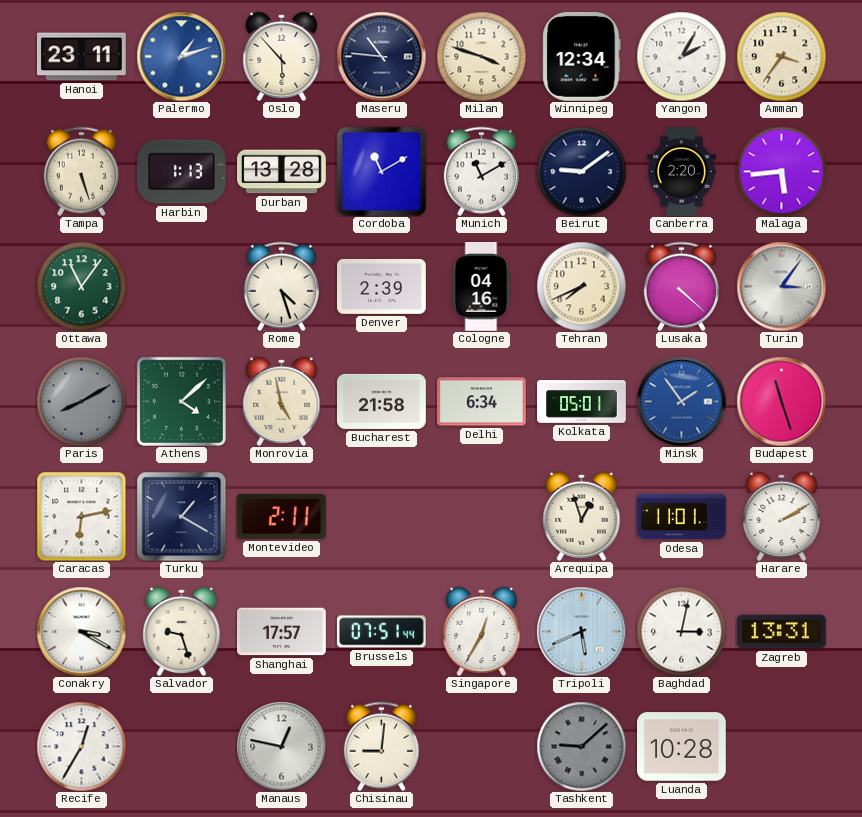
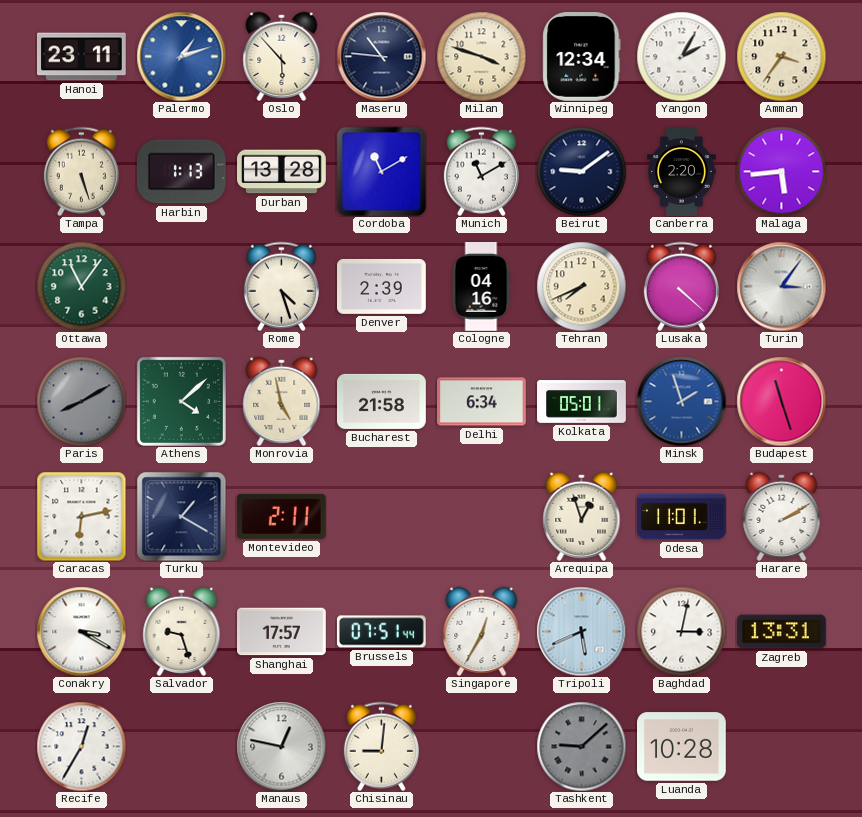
Minsk: 1:54 -> 1:57 (681, 401)
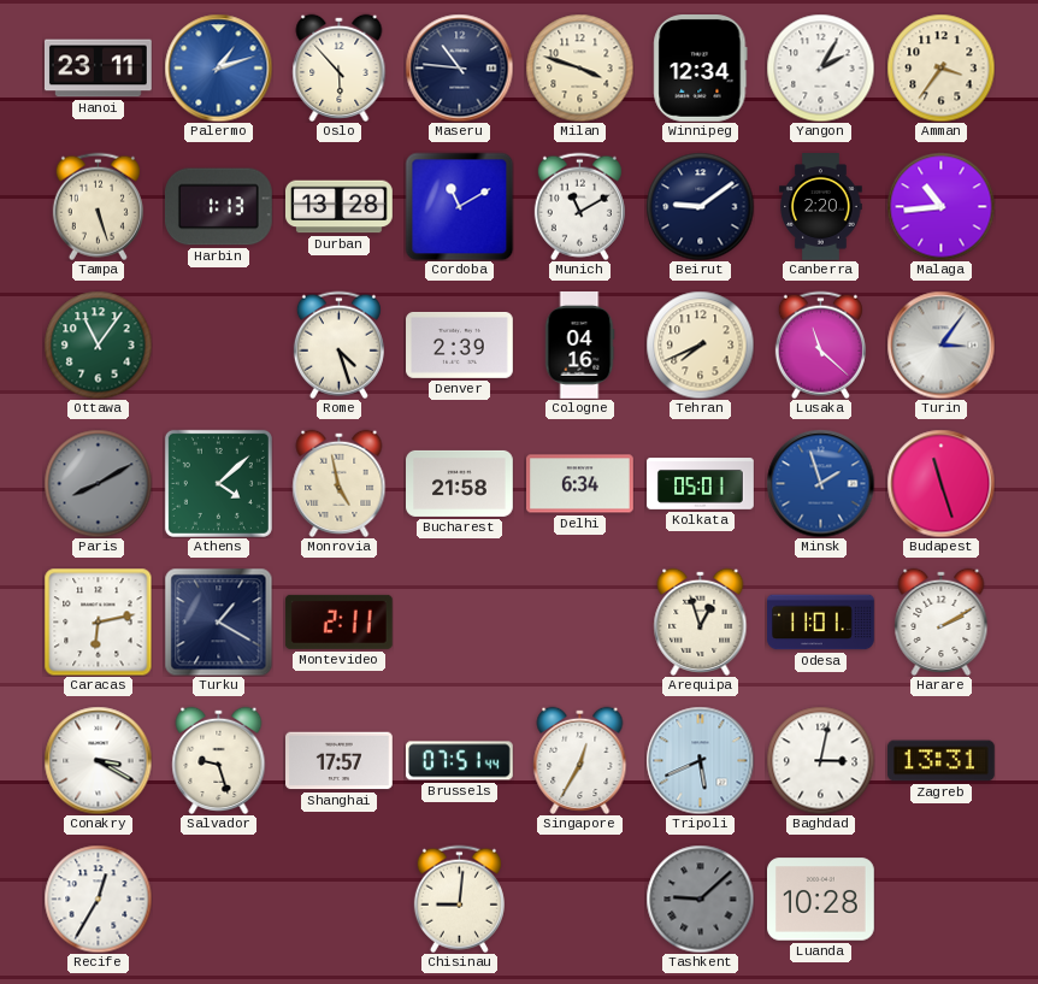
Malaga: 5:44 -> 10:44 (940, 206)
Lusaka: 4:22 -> 11:22 (820, 344)
Manaus: 12:47 -> none (281, 746)
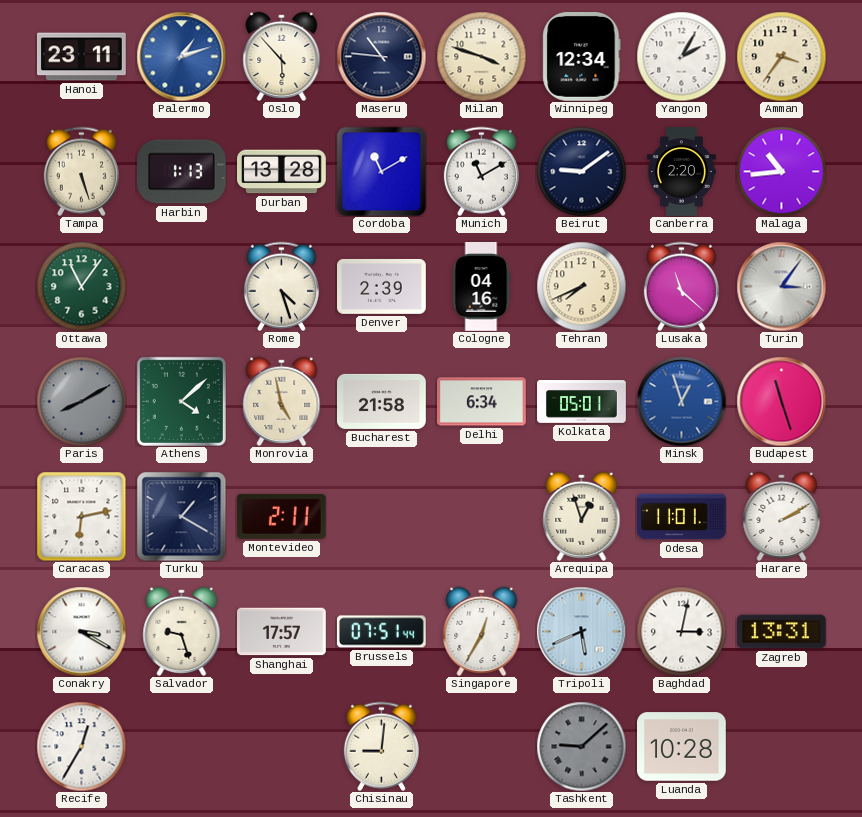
Minsk: 1:57 -> 12:57 (681, 401)
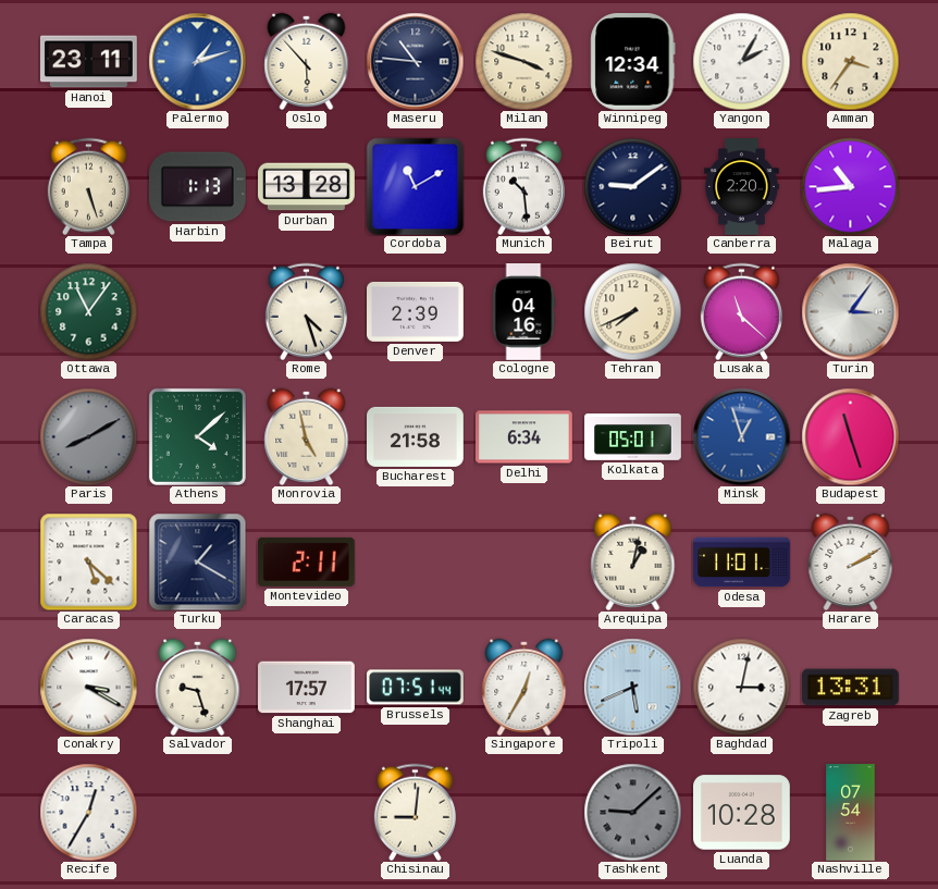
Munich: 11:10 -> 10:29 (523, 186)
Caracas: 6:13 -> 5:22 (88, 561)
Arequipa: 12:57 -> 1:02 (633, 561)
Nashville: none -> 07:54 (851, 813)
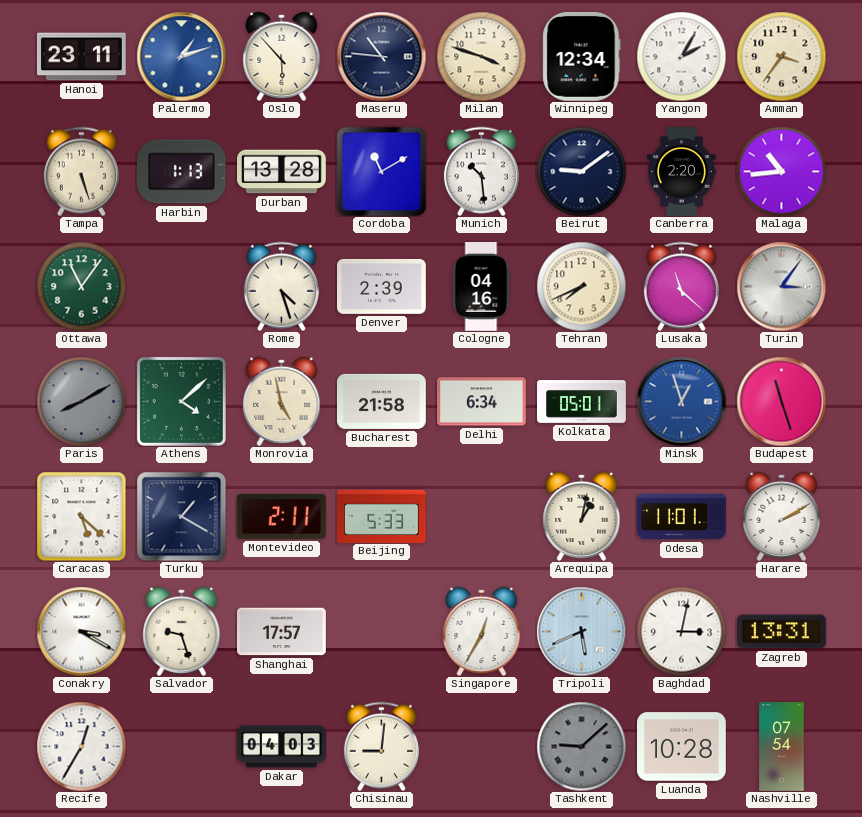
Beijing: none -> 5:33 (382, 516)
Brussels: 07:51 -> none (415, 688)
Dakar: none -> 04:03 (282, 747)
